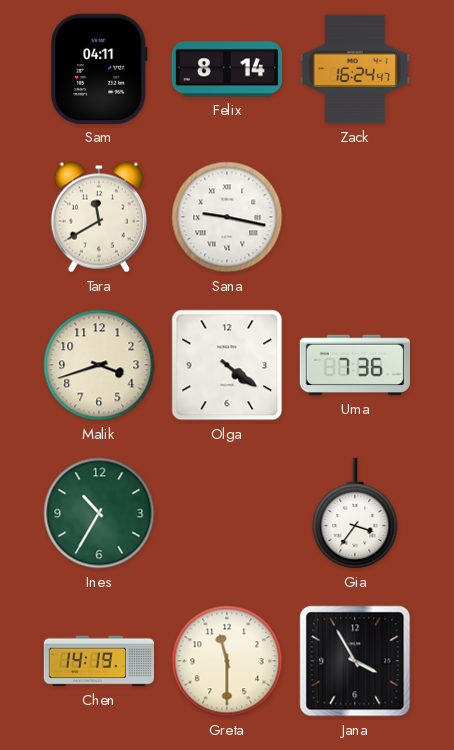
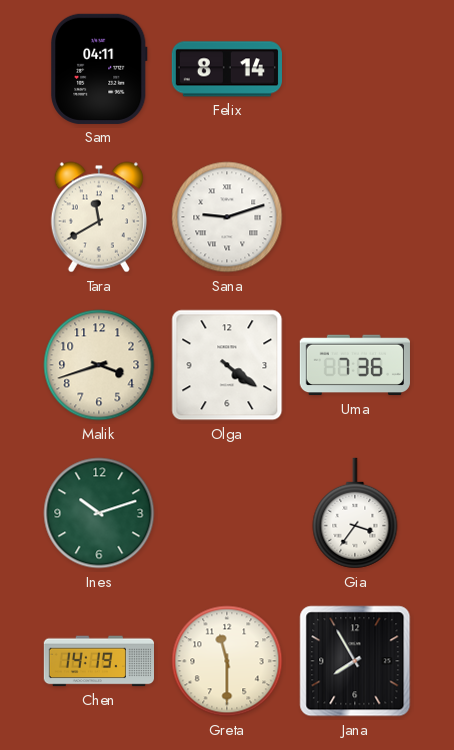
Zack: 16:24 -> none (355, 69)
Sana: 9:17 -> 9:12 (227, 217)
Ines: 10:35 -> 10:12 (99, 513)
Jana: 3:55 -> 7:55 (355, 661)
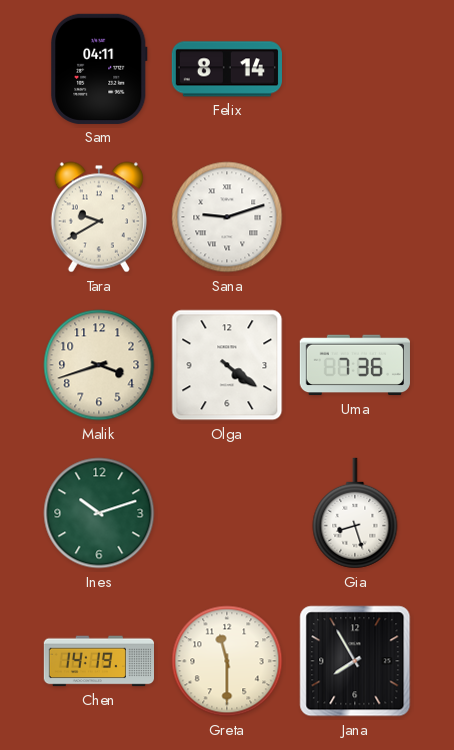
Tara: 11:40 -> 9:40 (99, 217)
Gia: 3:36 -> 8:27 (355, 513)
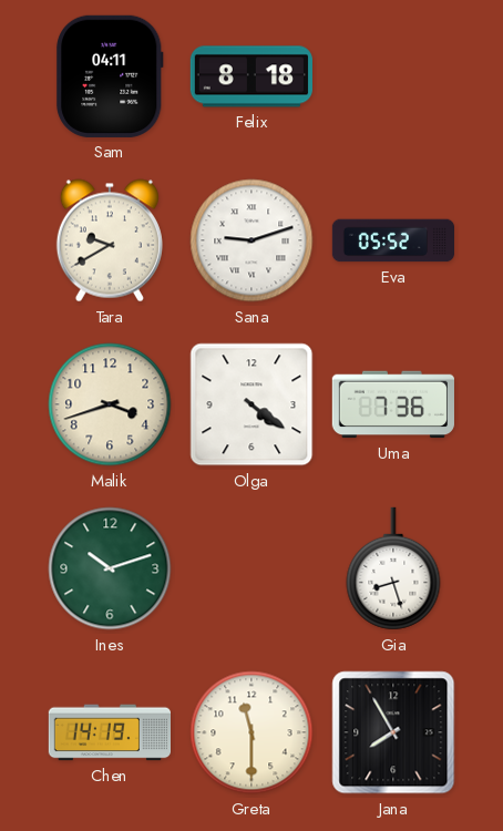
Felix: 8:14 -> 8:18 (251, 76)
Eva: none -> 05:52 (392, 240)
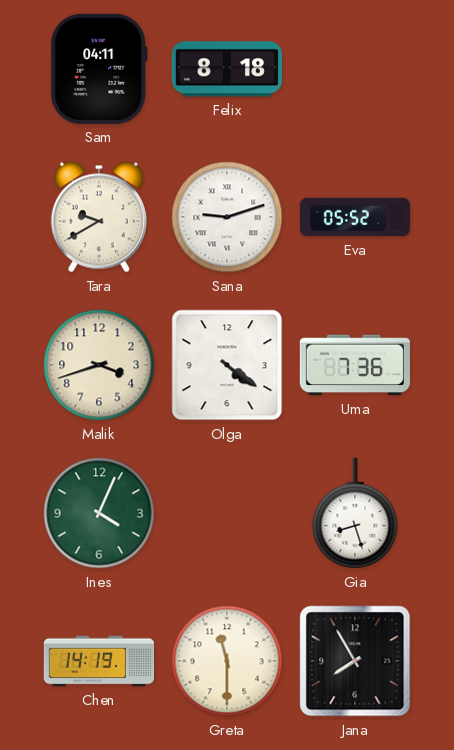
Ines: 10:12 -> 4:04 (99, 513)
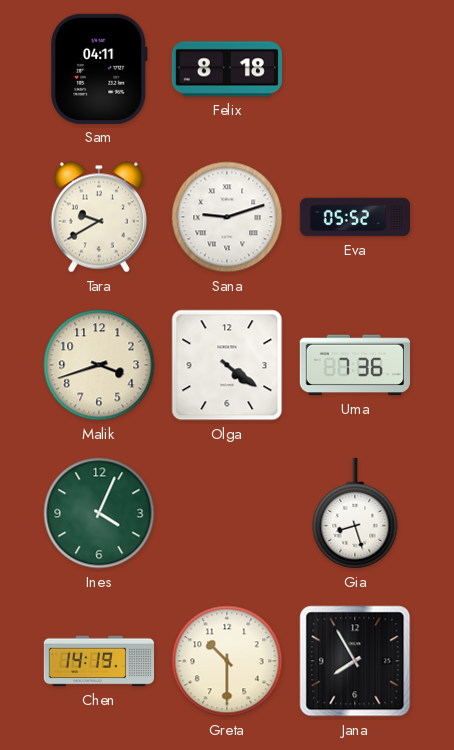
Greta: 11:30 -> 10:30 (227, 661)
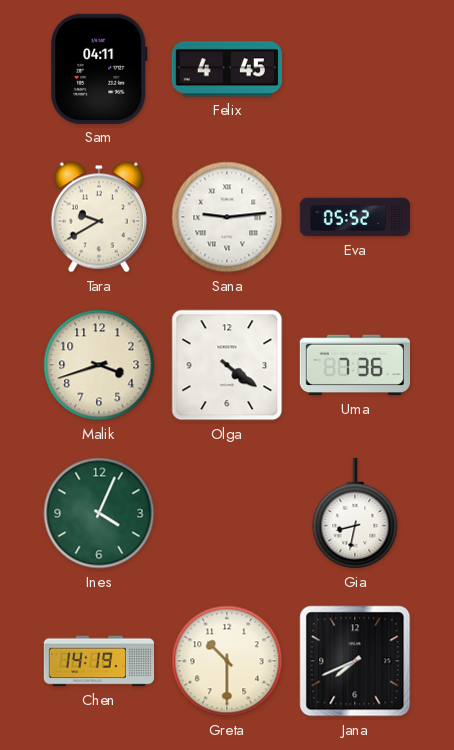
Felix: 8:18 -> 4:45 (227, 69)
Sana: 9:12 -> 9:14 (227, 217)
Gia: 8:27 -> 8:32 (355, 513)
Jana: 7:55 -> 7:41 (355, 661)
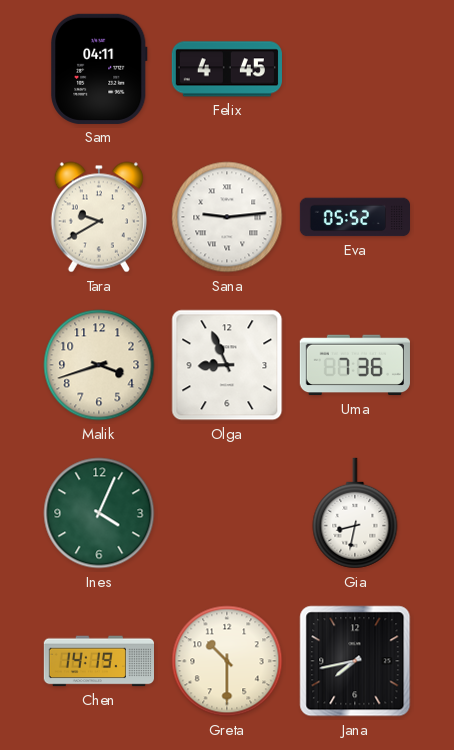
Olga: 4:21 -> 8:56 (227, 365)
Jana: 7:41 -> 7:43 (355, 661)
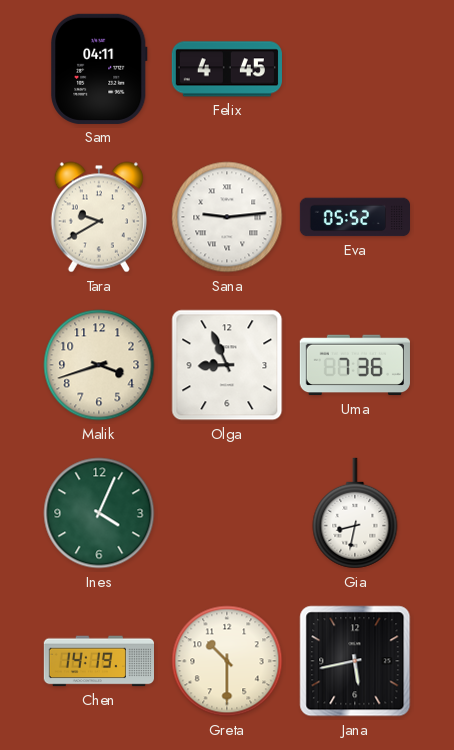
Jana: 7:43 -> 5:43 (355, 661)
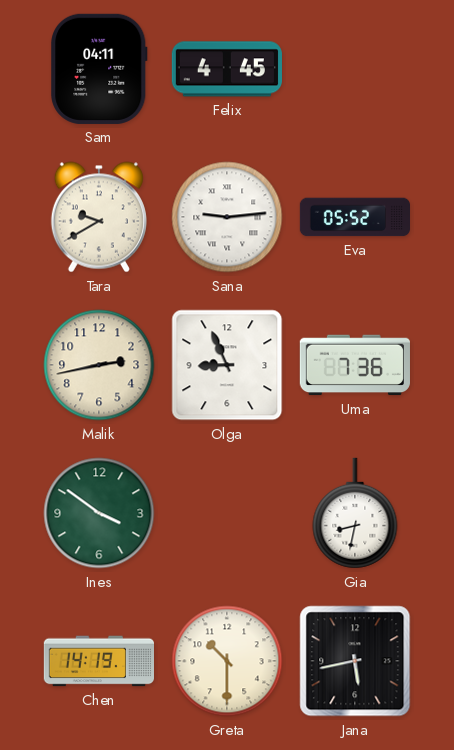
Malik: 3:42 -> 2:43 (99, 365)
Ines: 4:04 -> 3:51 (99, 513)
